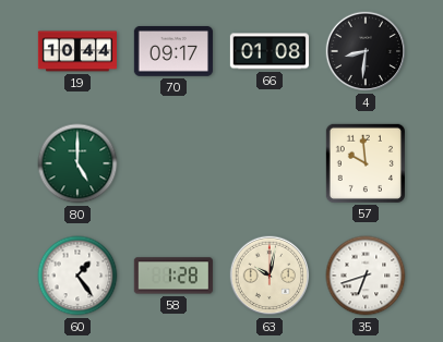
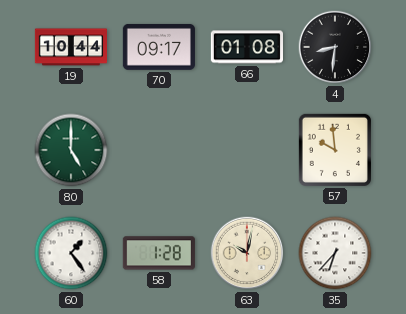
35: 6:42 -> 6:37 (335, 253)
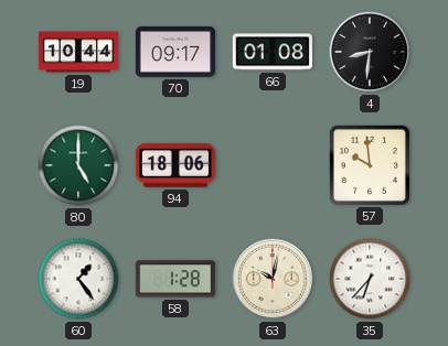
94: none -> 18:06 (174, 165)
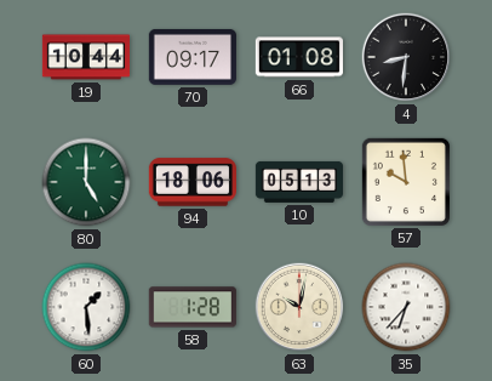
10: none -> 05:13 (298, 182)
60: 1:24 -> 1:29 (86, 307)
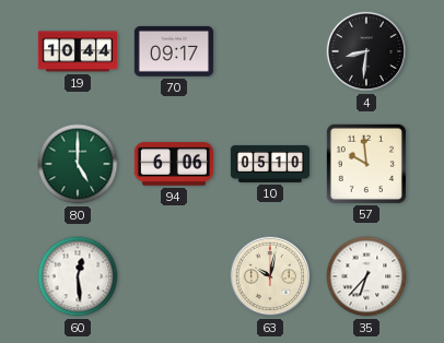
66: 01:08 -> none (298, 57)
94: 18:06 -> 6:06 (173, 164)
10: 05:13 -> 05:10 (269, 164)
60: 1:29 -> 12:29 (78, 276)
58: 1:28 -> none (193, 307)
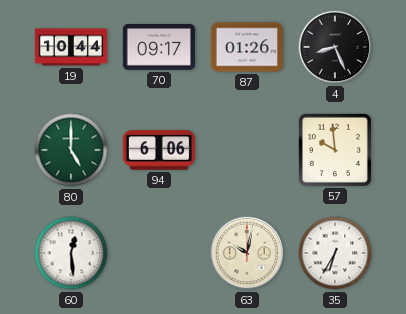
87: none -> 01:26 (246, 47)
4: 8:31 -> 8:26 (335, 47)
10: 05:10 -> none (269, 164)
35: 6:37 -> 6:35 (335, 253)
